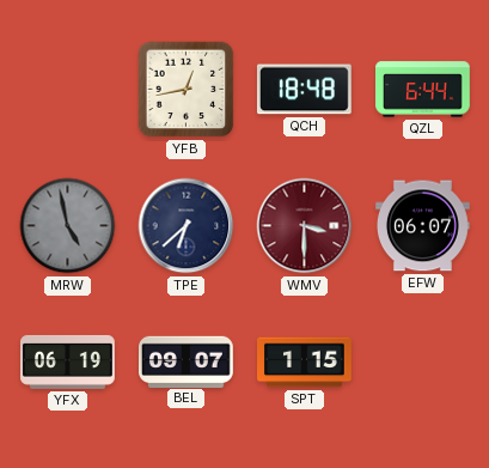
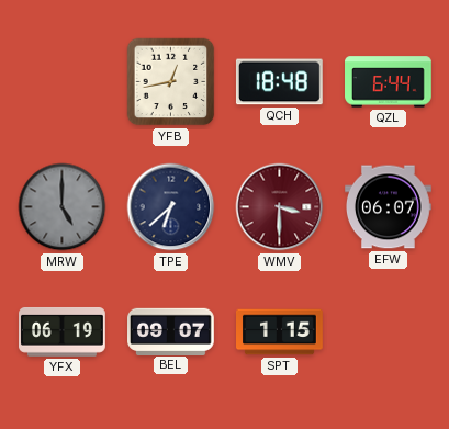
MRW: 4:58 -> 5:00 (63, 207)
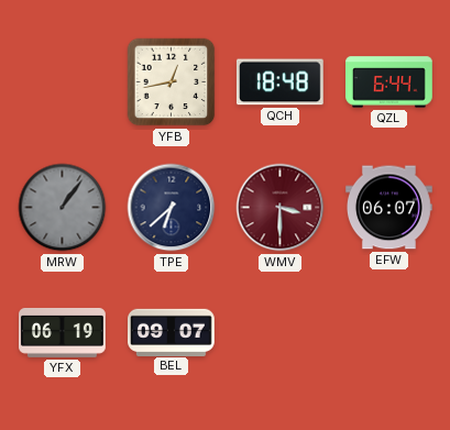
MRW: 5:00 -> 1:06 (63, 208)
SPT: 1:15 -> none (280, 332)
